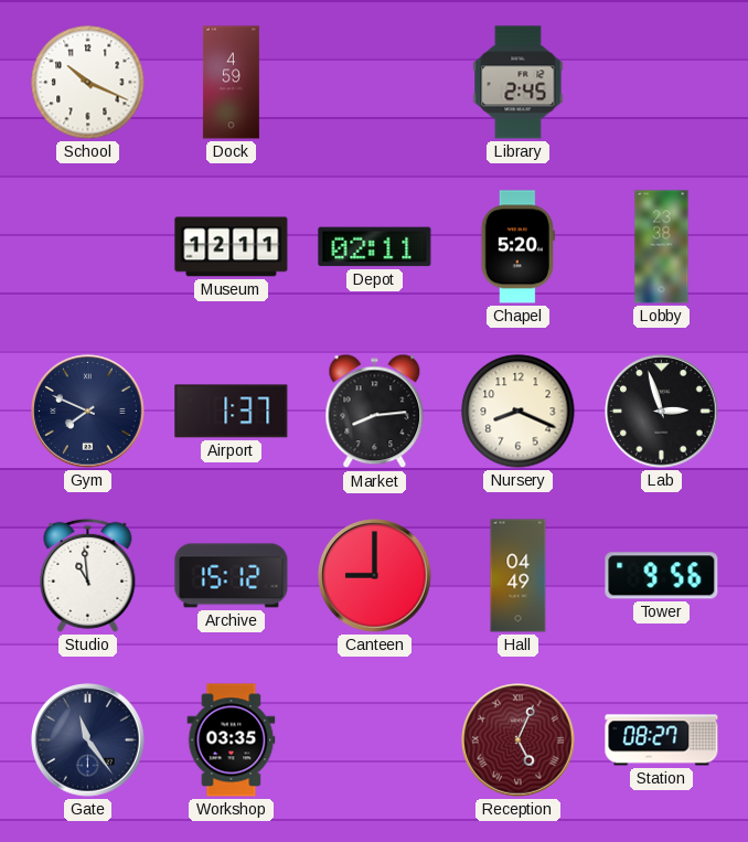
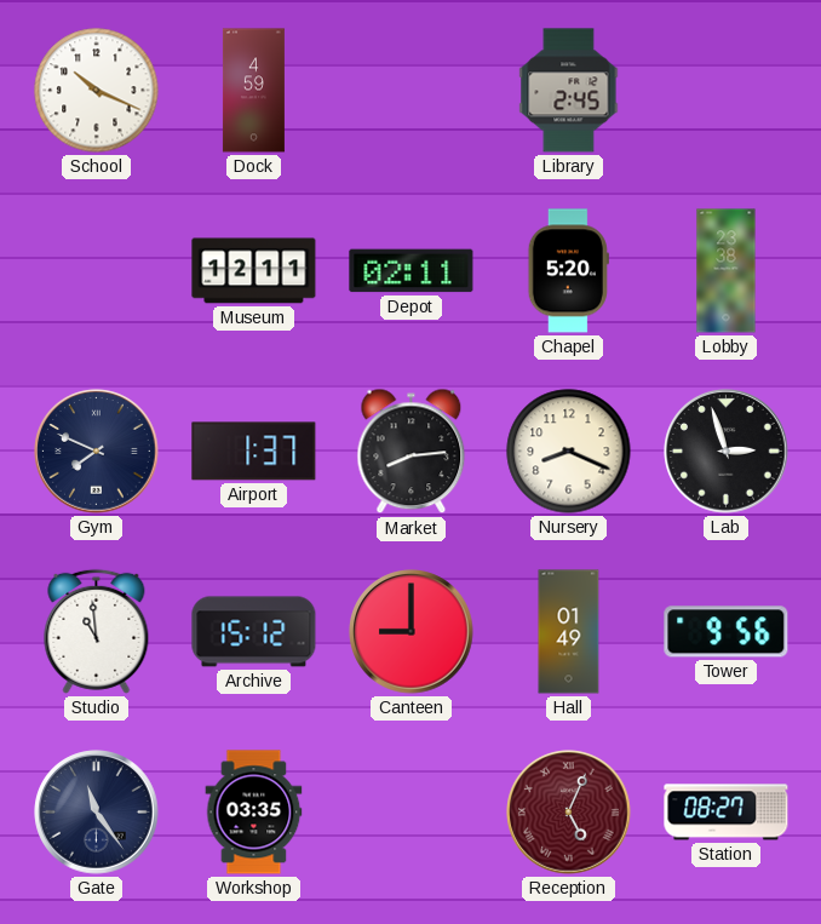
Hall: 04:49 -> 01:49 (569, 632)
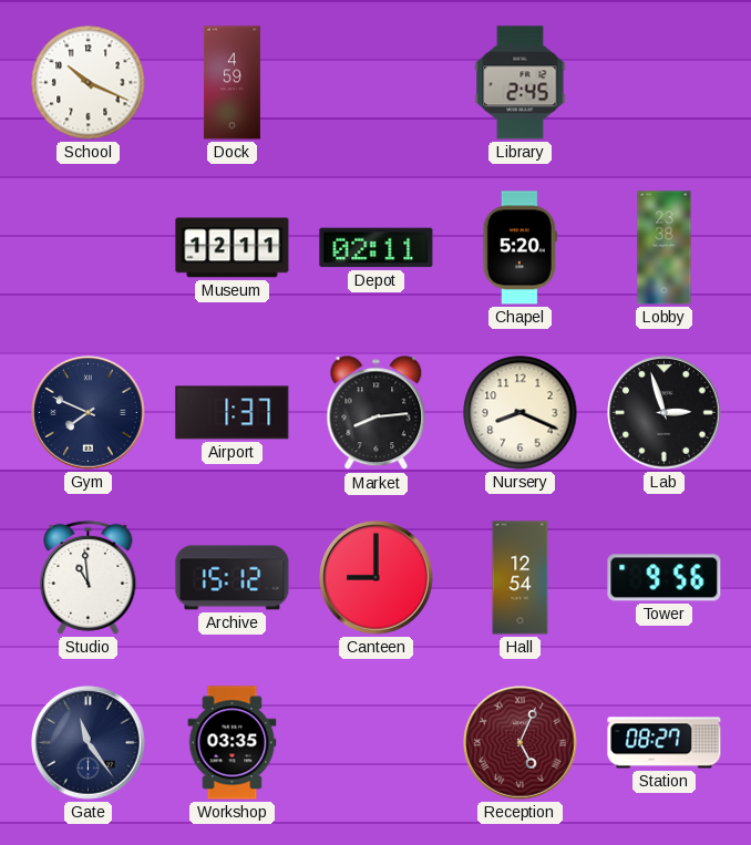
Hall: 01:49 -> 12:54 (521, 578)
